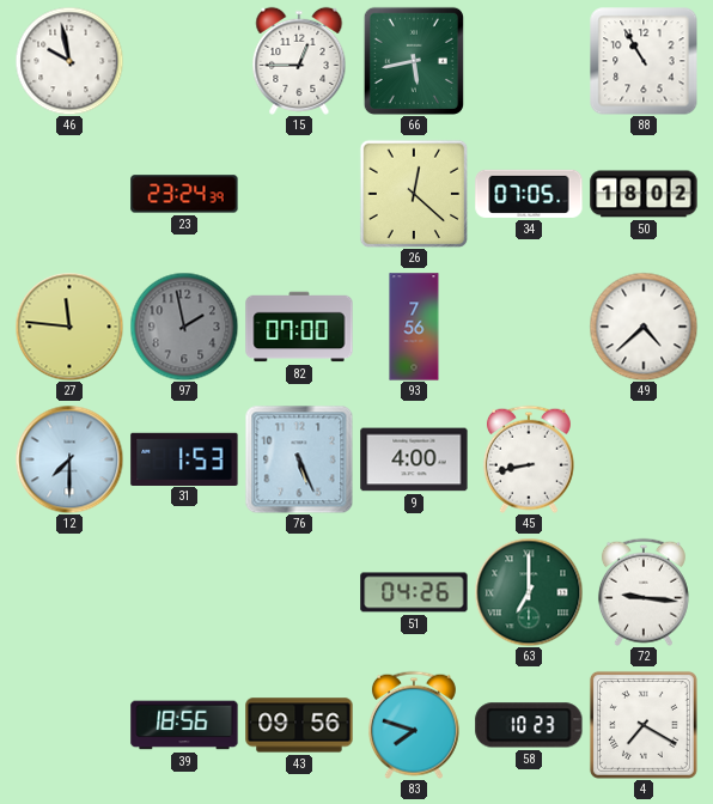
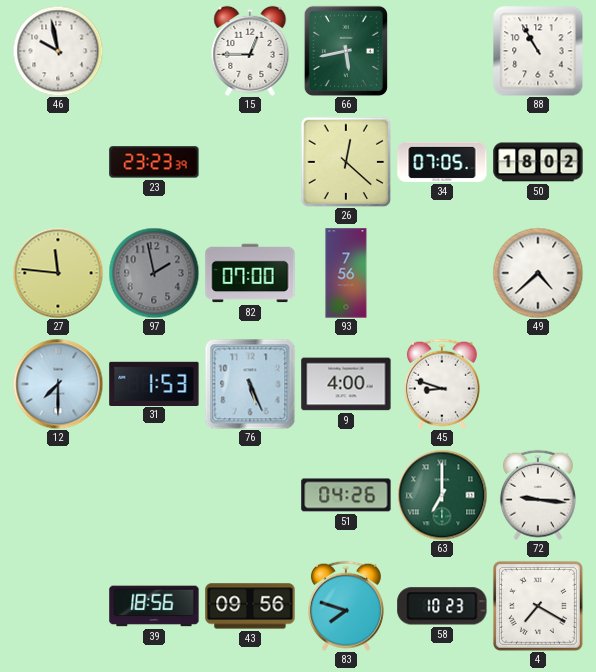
23: 23:24 -> 23:23 (154, 162)
45: 8:43 -> 8:48 (442, 384)
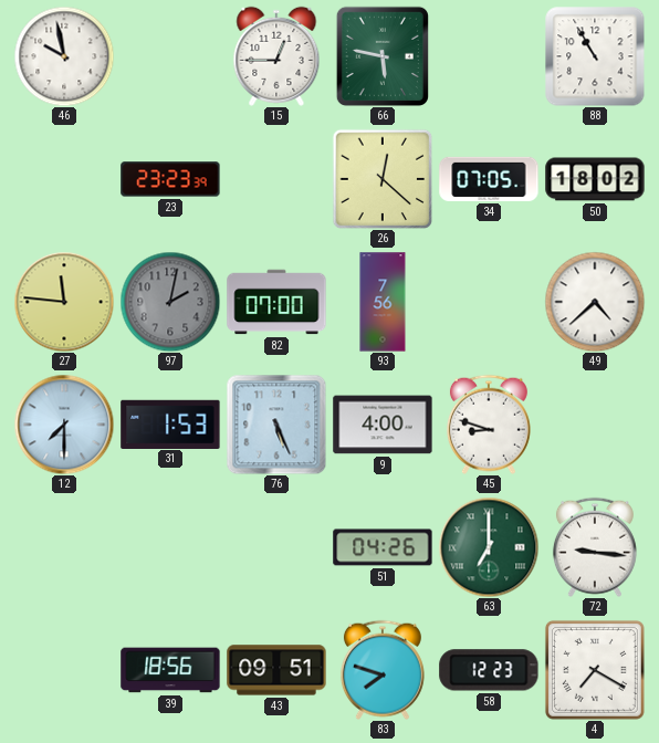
66: 5:43 -> 5:47 (383, 56)
97: 1:58 -> 2:02 (170, 302)
43: 09:56 -> 09:51 (276, 670)
58: 10:23 -> 12:23 (489, 670)
